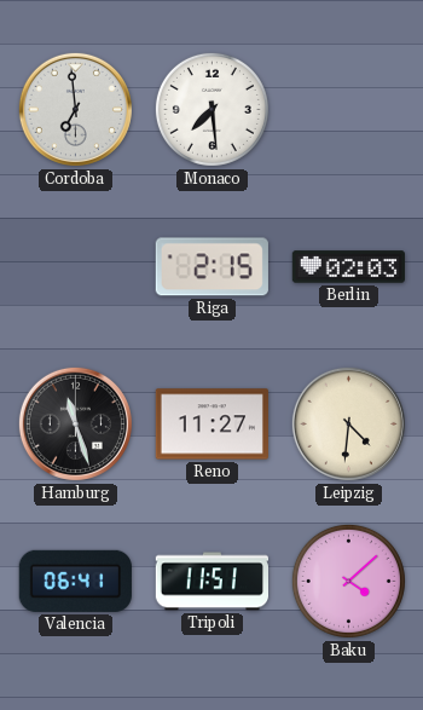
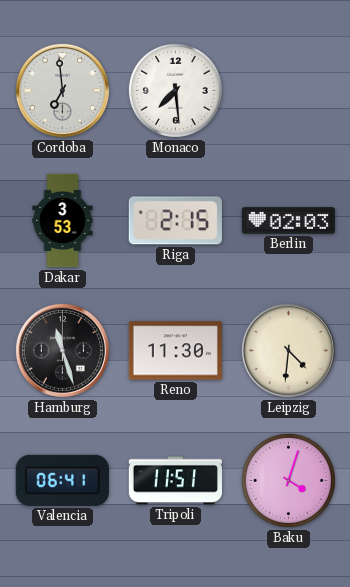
Dakar: none -> 3:53 (63, 221)
Reno: 11:27 -> 11:30 (175, 351)
Baku: 4:08 -> 4:03 (288, 480)
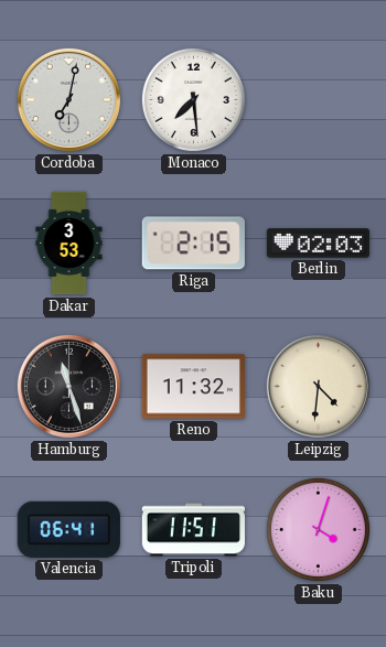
Cordoba: 6:59 -> 7:02 (68, 99)
Reno: 11:30 -> 11:32 (193, 387)
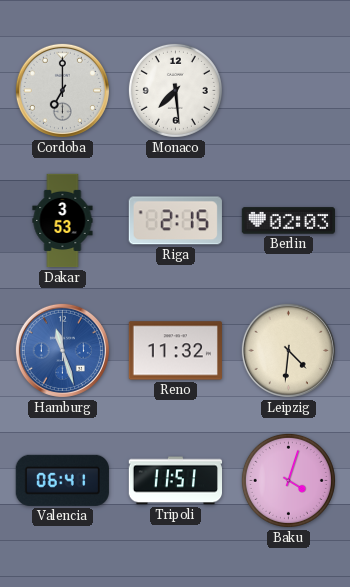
Cordoba: 7:02 -> 7:00 (62, 90)
Hamburg dial: black -> blue (62, 350)
